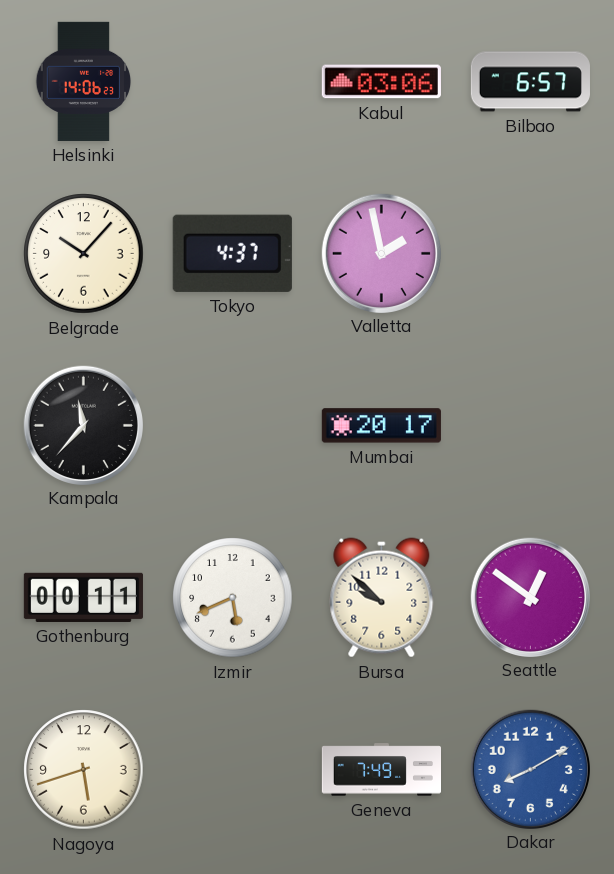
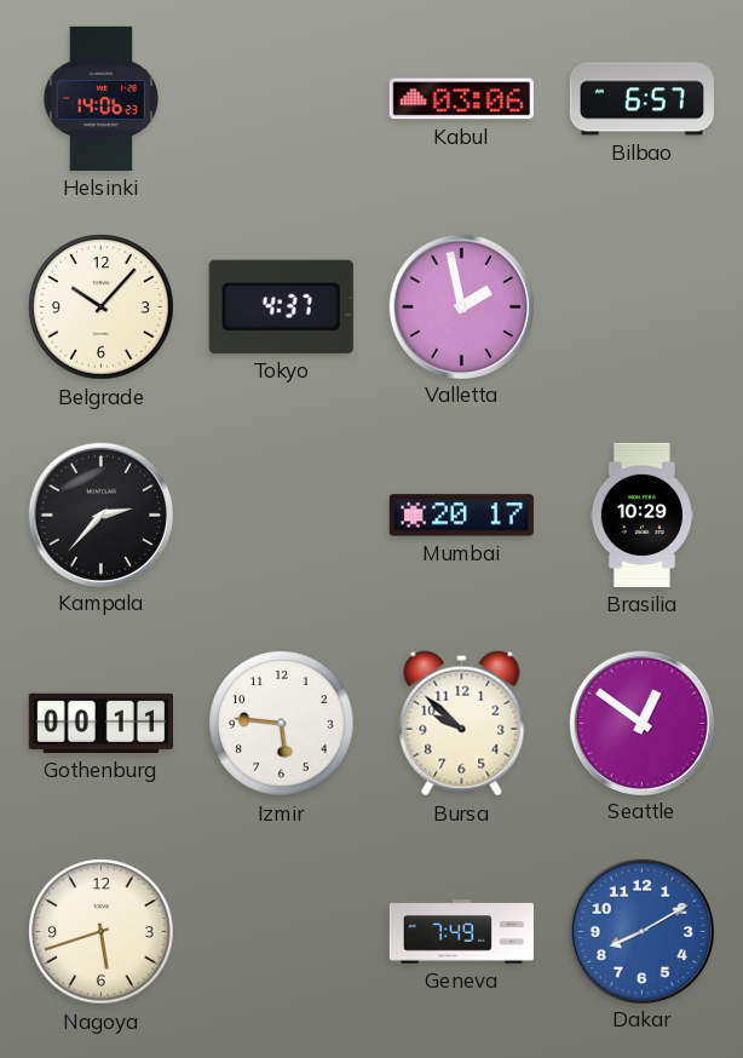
Kampala: 11:37 -> 2:37 (100, 514)
Brasilia: none -> 10:29 (641, 514)
Izmir: 5:41 -> 5:46 (282, 724)
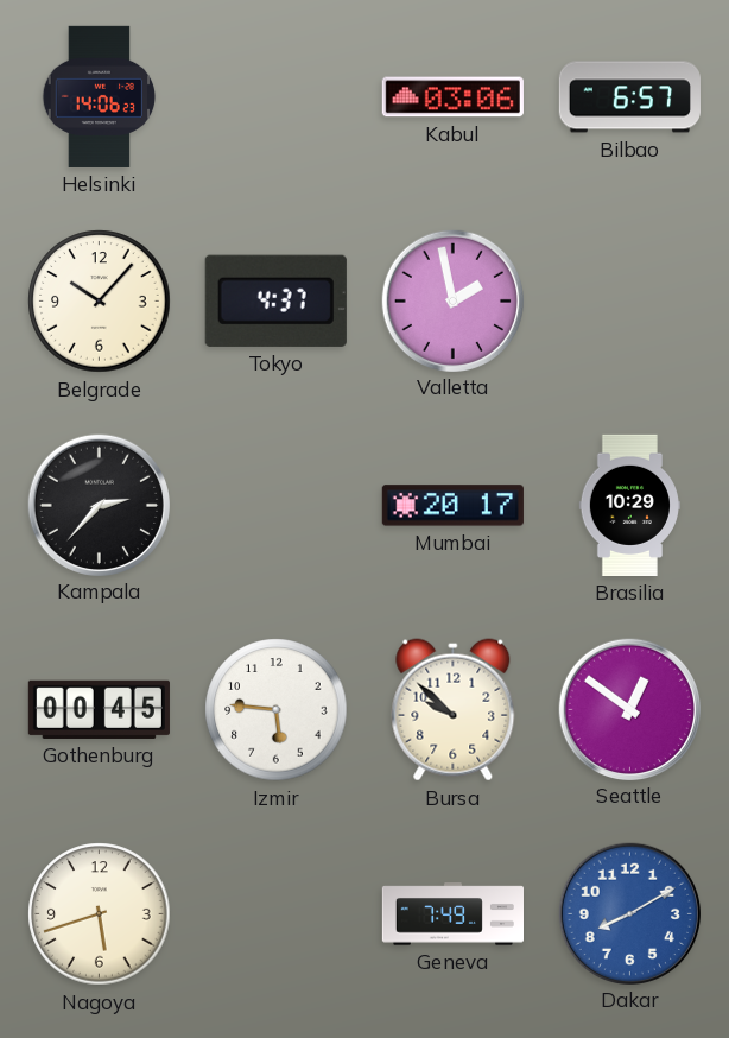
Gothenburg: 00:11 -> 00:45 (99, 709)
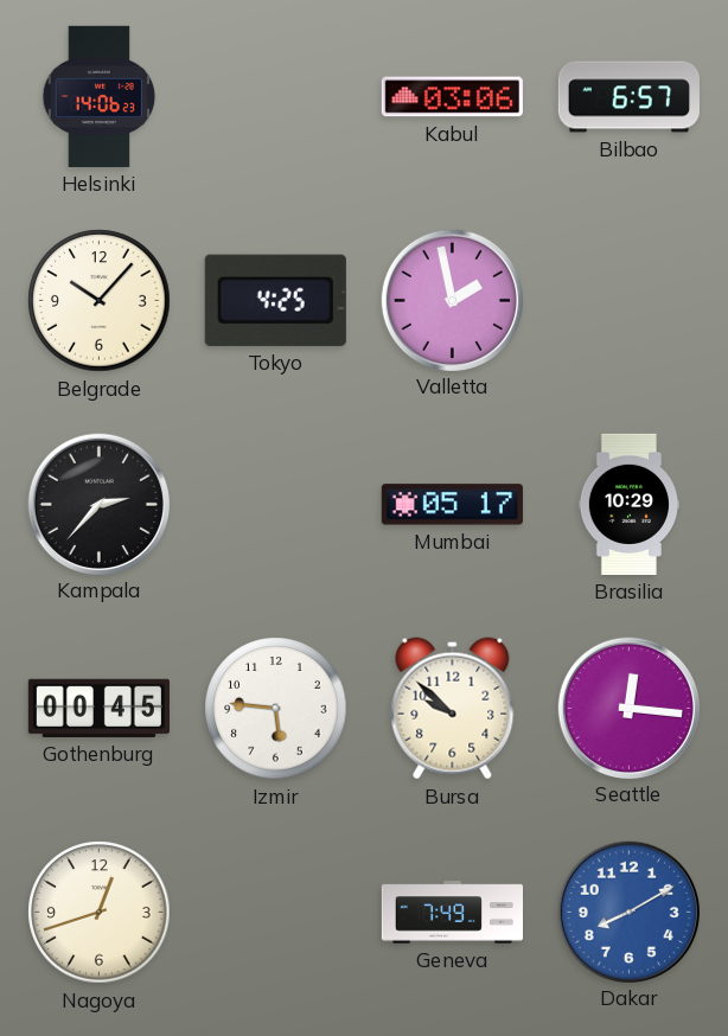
Tokyo: 4:37 -> 4:25 (275, 300)
Mumbai: 20:17 -> 05:17 (452, 505)
Seattle: 12:51 -> 12:16 (628, 708)
Nagoya: 5:42 -> 12:42 (100, 913)
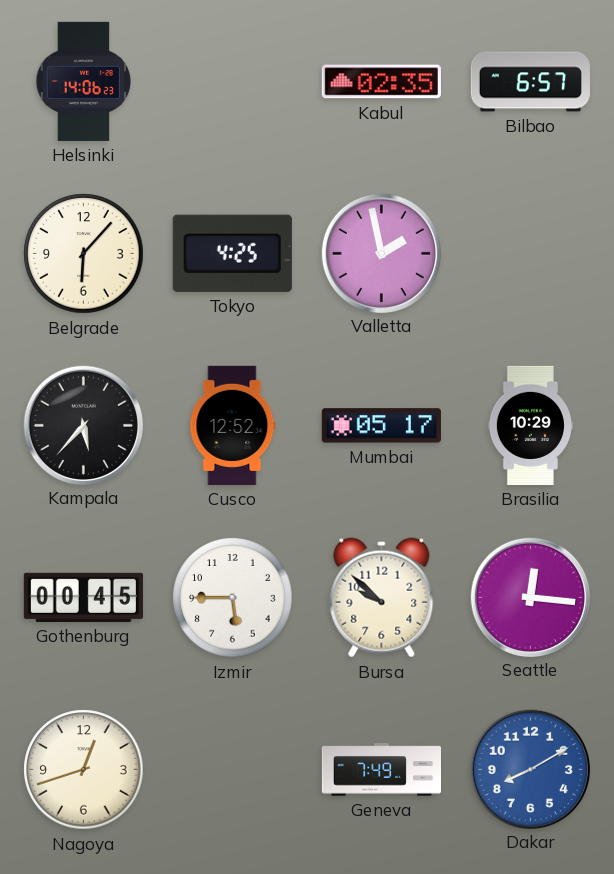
Kabul: 03:06 -> 02:35 (381, 82)
Belgrade: 10:07 -> 6:07 (84, 254)
Kampala: 2:37 -> 5:37 (83, 425)
Cusco: none -> 12:52 (233, 425)
Izmir: 5:46 -> 5:45 (233, 598)
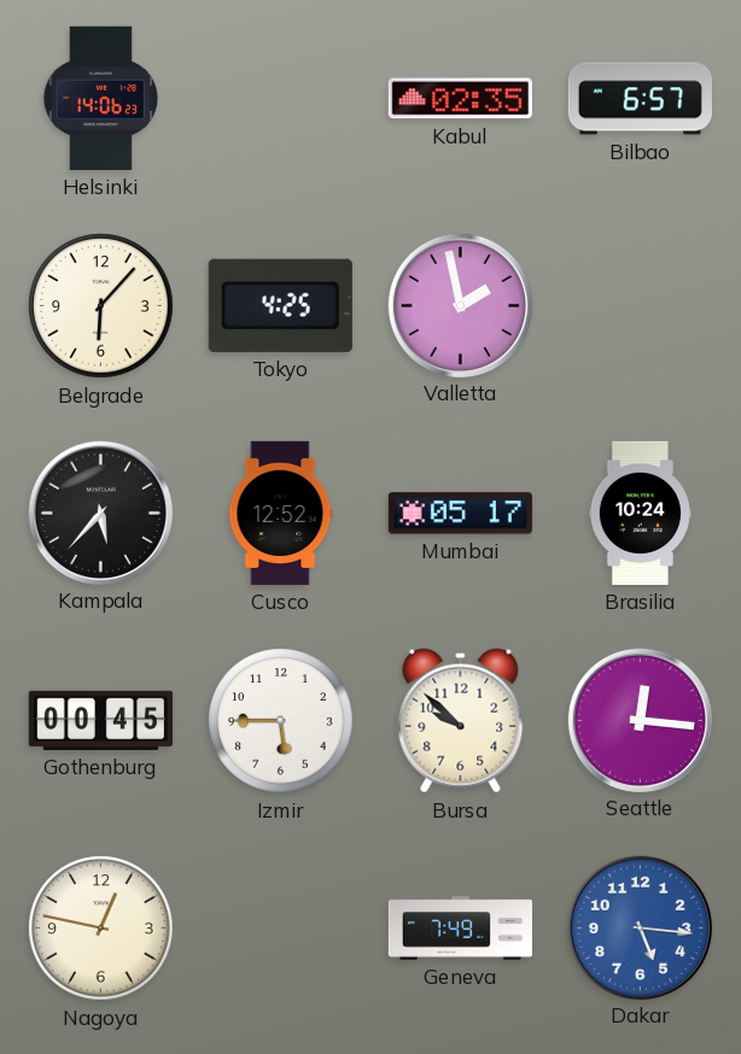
Brasilia: 10:29 -> 10:24 (640, 513)
Nagoya: 12:42 -> 12:47 (101, 929)
Dakar: 8:10 -> 5:16 (640, 927)
